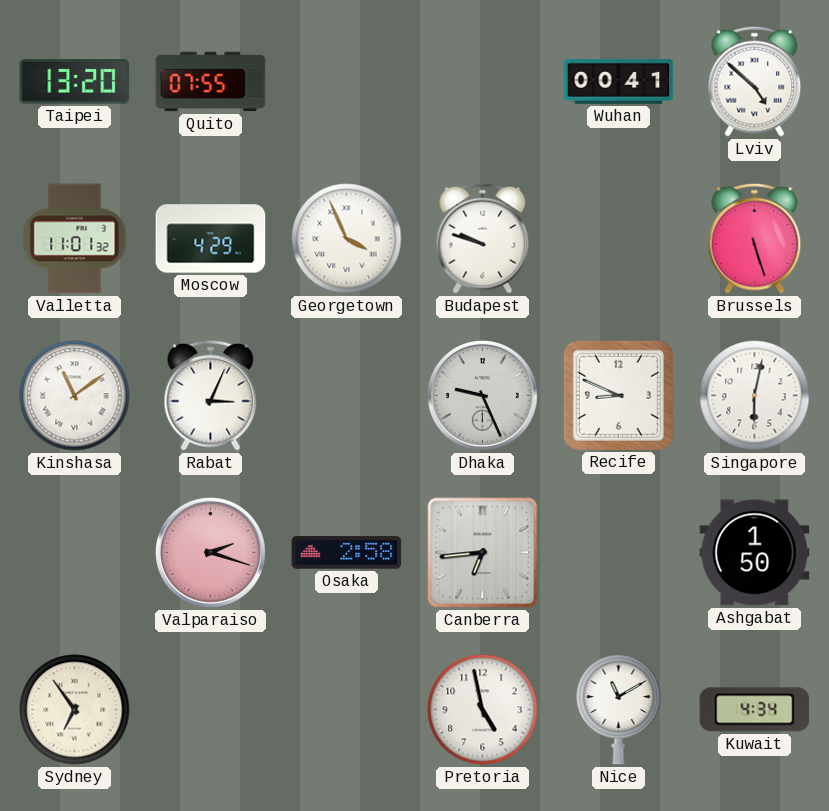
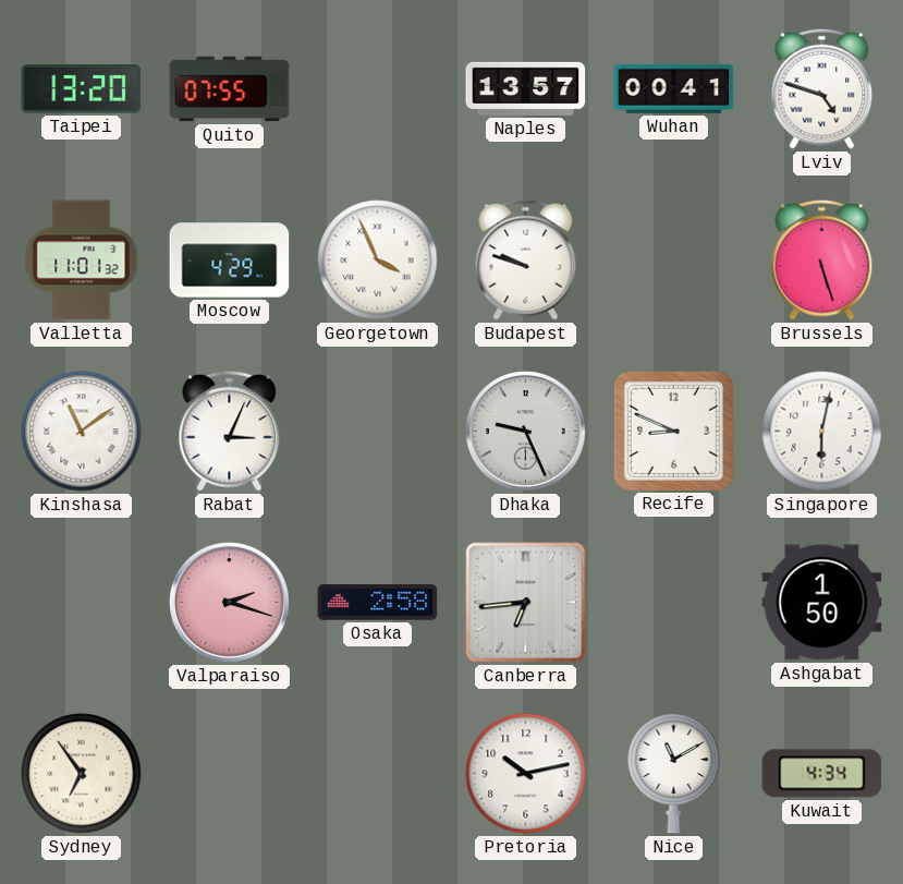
Naples: none -> 13:57 (526, 88)
Lviv: 4:52 -> 4:48 (822, 88)
Pretoria: 4:58 -> 10:13 (526, 774)
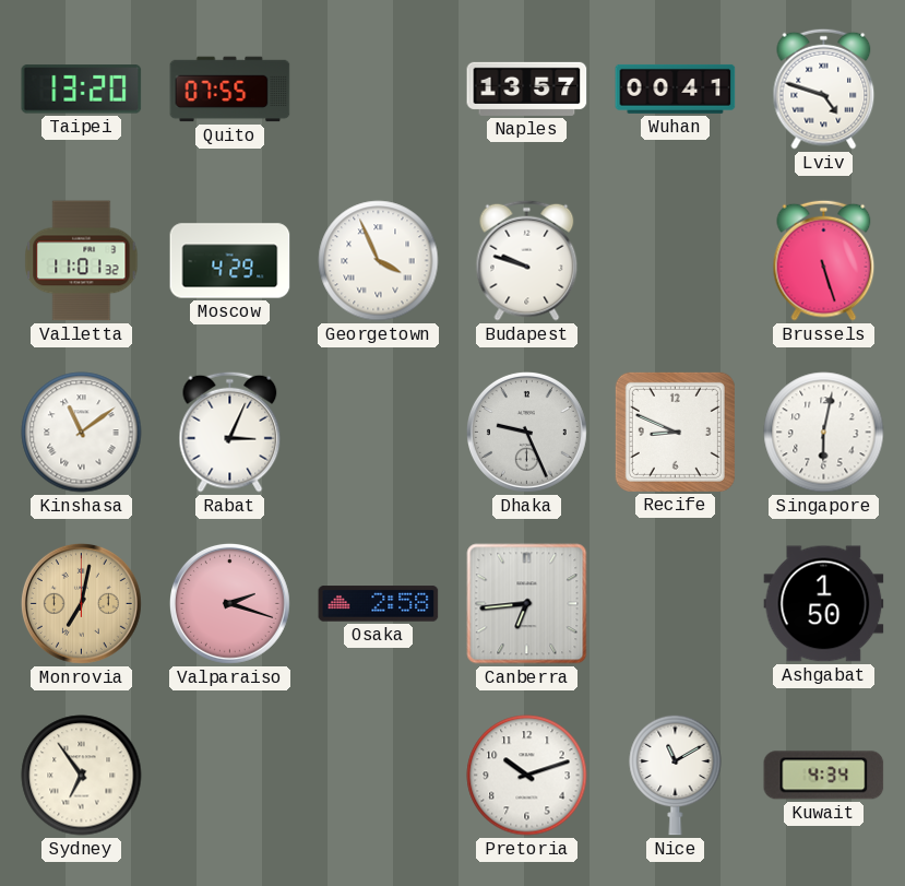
Monrovia: none -> 7:02 (81, 603)
Pretoria: 10:13 -> 10:12 (527, 776)
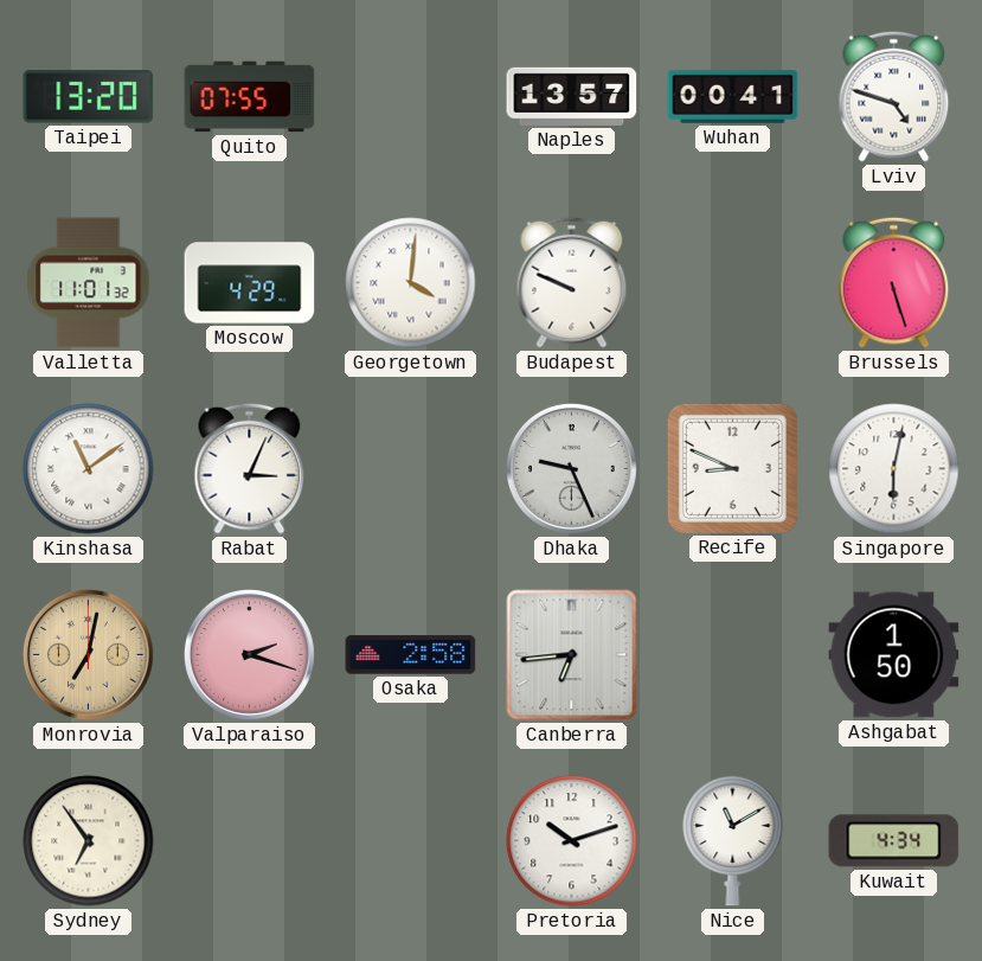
Georgetown: 3:56 -> 4:01 (411, 283)
Budapest: 9:48 -> 9:49 (572, 282)
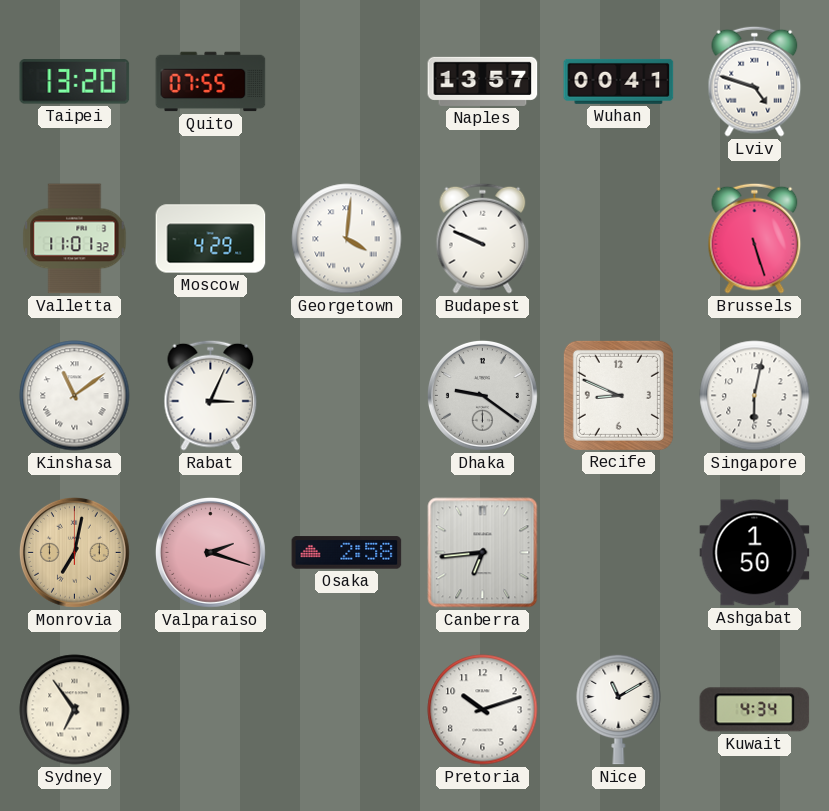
Dhaka: 9:26 -> 9:21 (482, 395)
